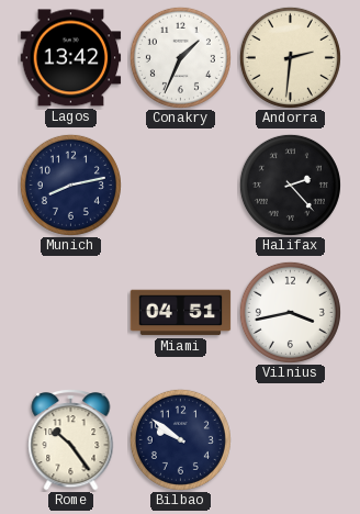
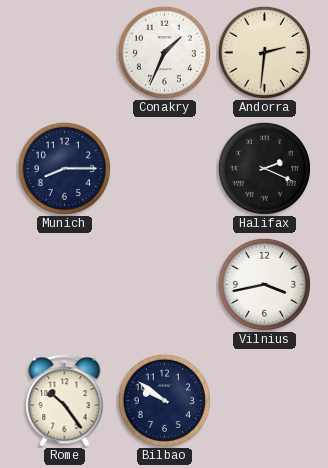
Lagos: 13:42 -> none (71, 58)
Munich: 8:13 -> 8:15 (64, 168)
Halifax: 2:23 -> 2:19 (264, 168)
Miami: 04:51 -> none (181, 313)
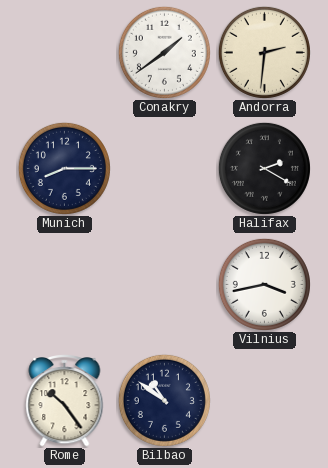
Conakry: 1:34 -> 1:39 (164, 52)
Halifax: 2:19 -> 2:20 (264, 168)
Bilbao: 9:51 -> 10:51 (164, 400)
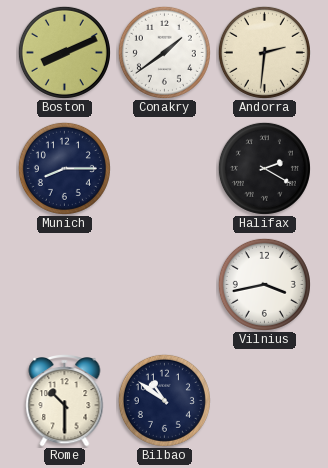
Boston: none -> 8:11 (64, 52)
Rome: 10:24 -> 10:30 (65, 400)
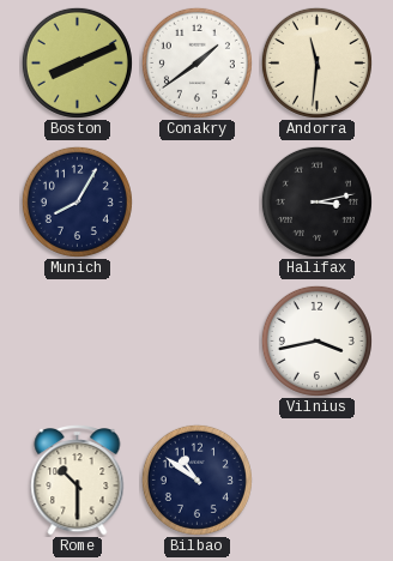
Andorra: 2:31 -> 11:31 (316, 62)
Munich: 8:15 -> 8:05 (77, 201)
Halifax: 2:20 -> 3:13 (316, 201)
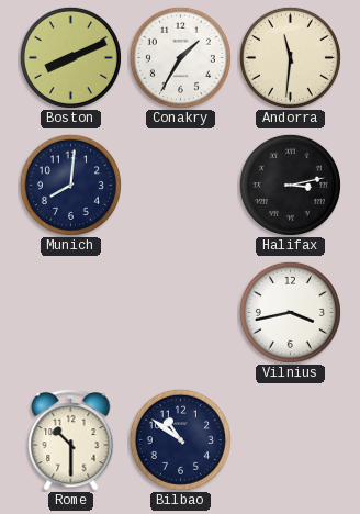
Conakry: 1:39 -> 1:35 (180, 57)
Munich: 8:05 -> 8:01 (70, 185)
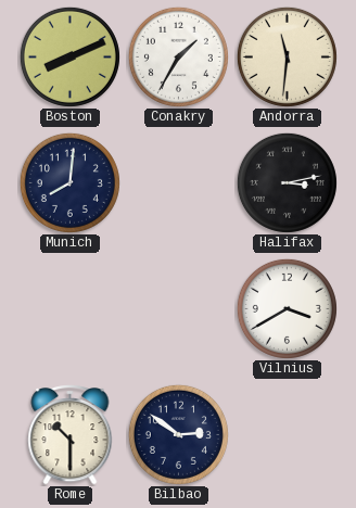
Vilnius: 3:43 -> 3:40 (287, 308)
Bilbao: 10:51 -> 2:51 (178, 434)
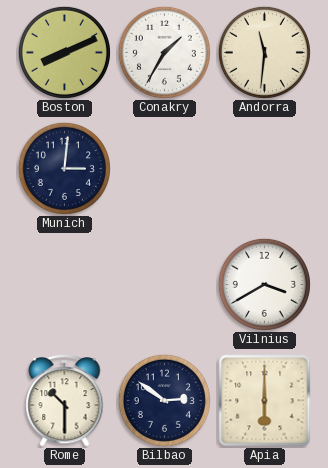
Munich: 8:01 -> 3:01 (64, 168)
Halifax: 3:13 -> none (287, 182)
Apia: none -> 6:00 (265, 401)
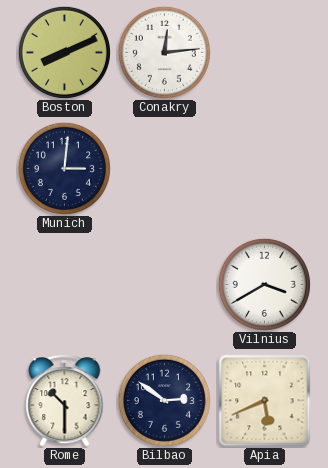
Conakry: 1:35 -> 12:14 (164, 52)
Andorra: 11:31 -> none (264, 52)
Apia: 6:00 -> 5:41 (265, 401)
